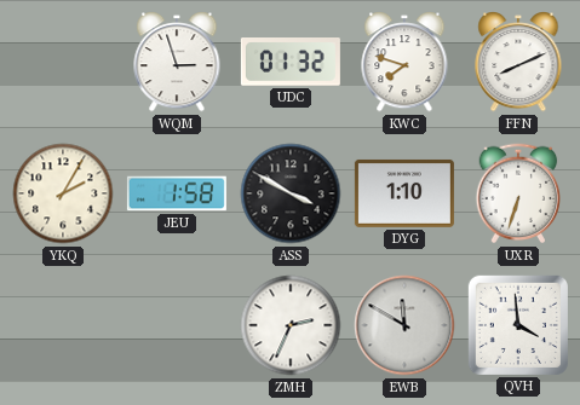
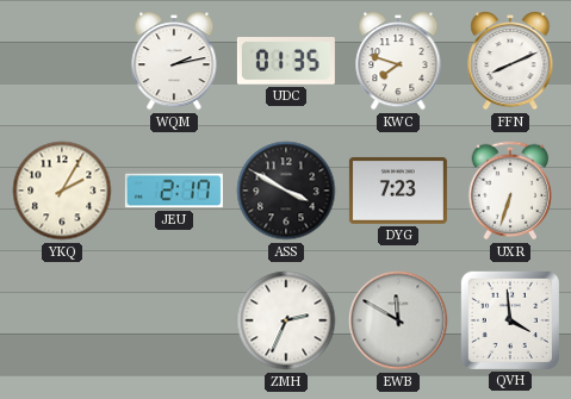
WQM: 2:57 -> 2:13 (174, 62)
UDC: 01:32 -> 01:35 (286, 62)
JEU: 1:58 -> 2:17 (174, 191)
DYG: 1:10 -> 7:23 (398, 191)
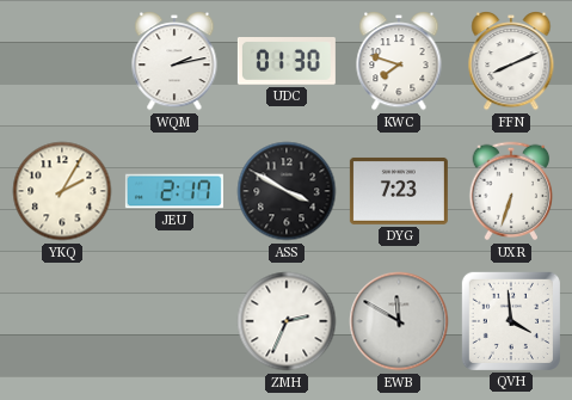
UDC: 01:35 -> 01:30 (287, 62)
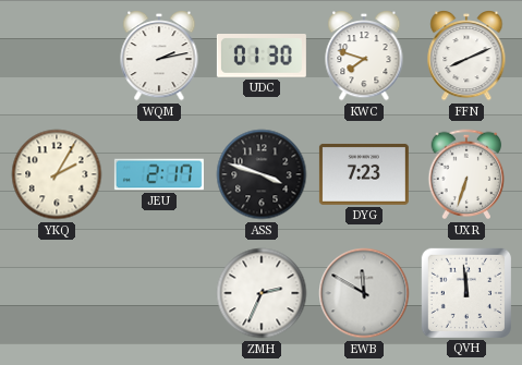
ASS: 3:50 -> 3:48 (262, 174)
QVH: 3:59 -> 11:59 (466, 293)
